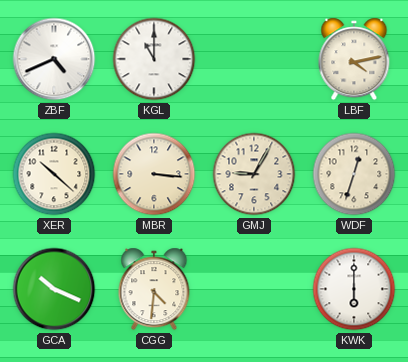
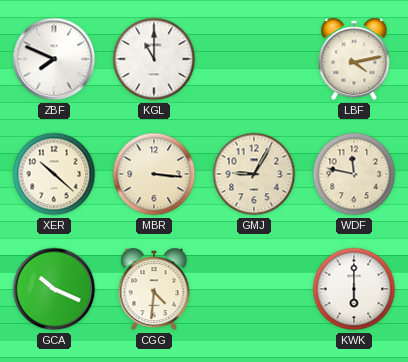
ZBF: 4:41 -> 7:49 (54, 59)
WDF: 12:33 -> 11:47 (354, 174)
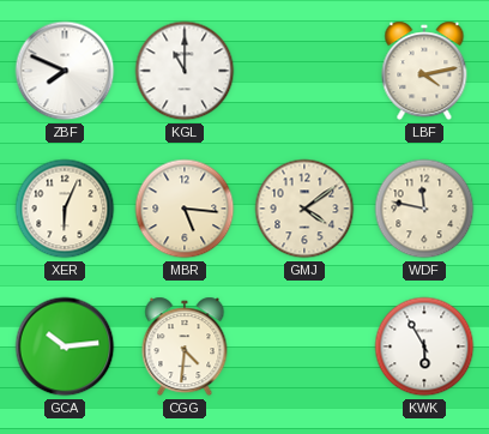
XER: 10:22 -> 6:04 (65, 209)
MBR: 3:16 -> 5:16 (185, 209)
GMJ: 9:05 -> 4:09 (304, 209)
GCA: 10:19 -> 10:14 (65, 346)
KWK: 6:00 -> 5:55 (424, 346)
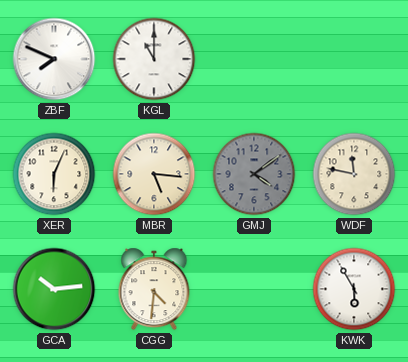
LBF: 4:13 -> none (424, 71)
GMJ dial: cream -> grey (254, 174)
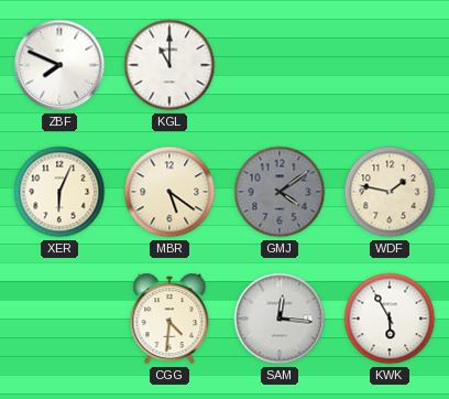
MBR: 5:16 -> 5:21 (169, 192)
WDF: 11:47 -> 1:47 (390, 192)
GCA: 10:14 -> none (54, 289)
SAM: none -> 12:16 (280, 319)
